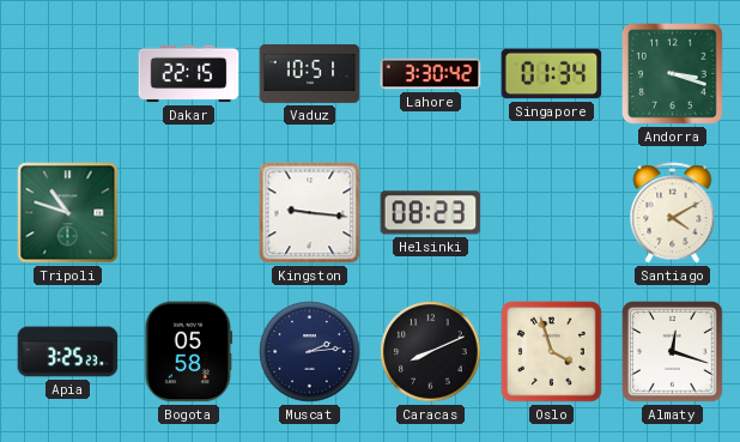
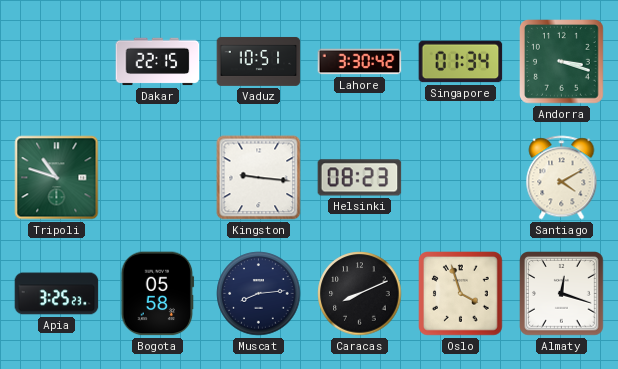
Muscat: 2:14 -> 8:14 (259, 294)
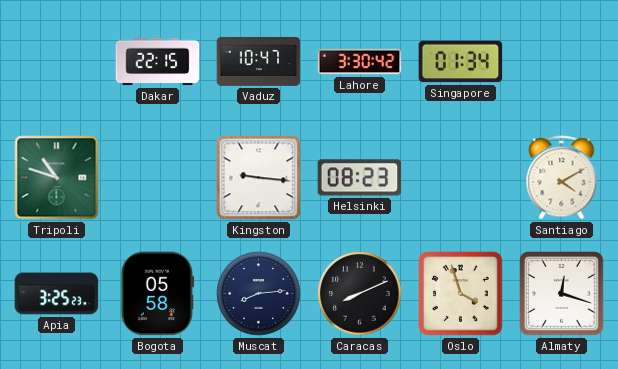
Vaduz: 10:51 -> 10:47 (259, 61)
Andorra: 3:18 -> none (562, 62)
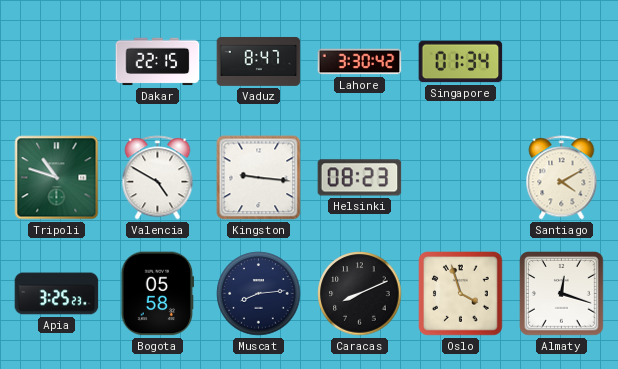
Vaduz: 10:47 -> 8:47 (259, 61)
Valencia: none -> 4:50 (158, 178)
